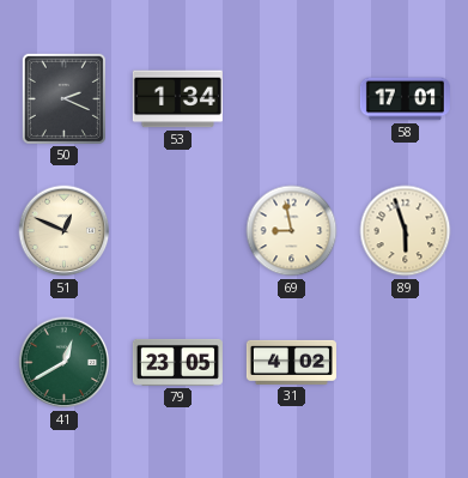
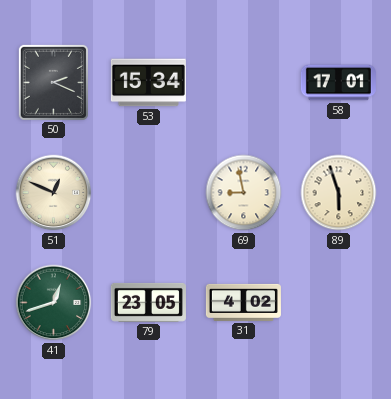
53: 1:34 -> 15:34 (148, 83)
41: 12:40 -> 12:42 (54, 303)
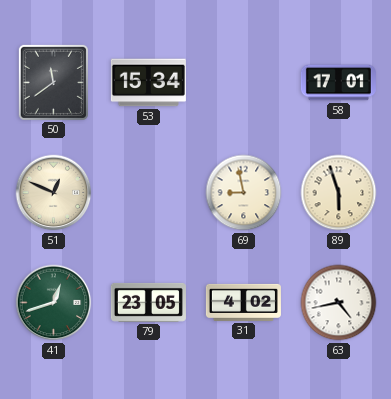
50: 2:19 -> 11:39 (53, 82)
63: none -> 4:43 (339, 303)
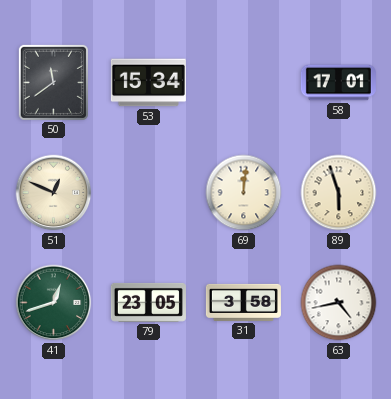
69: 8:58 -> 12:01 (244, 193)
31: 4:02 -> 3:58 (243, 302)
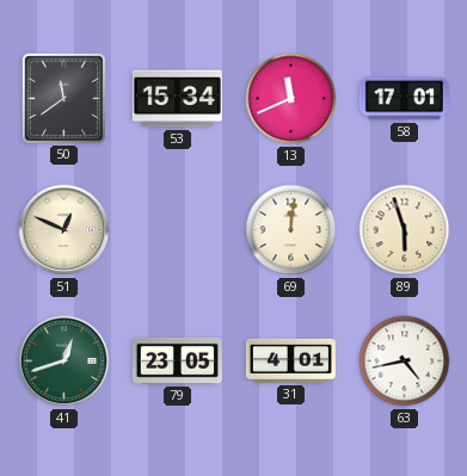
13: none -> 11:41 (291, 99)
31: 3:58 -> 4:01 (290, 360)
